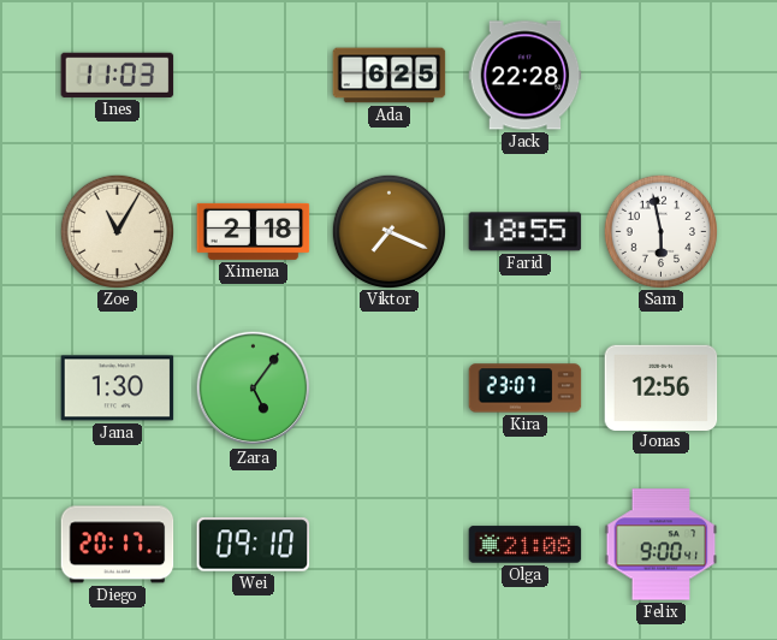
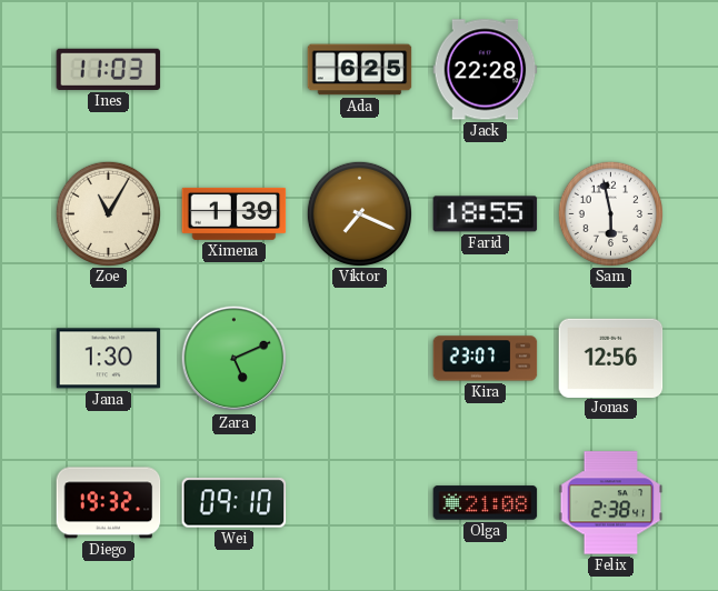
Ximena: 2:18 -> 1:39 (235, 213)
Zara: 5:06 -> 5:11 (235, 359)
Diego: 20:17 -> 19:32 (109, 503)
Felix: 9:00 -> 2:38 (611, 503)
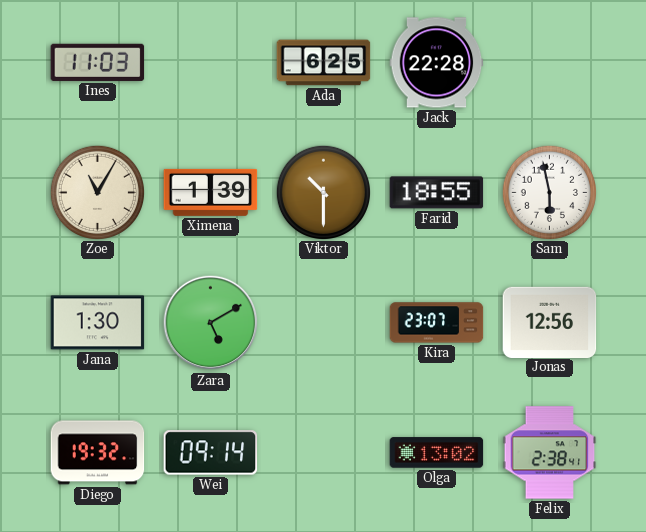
Viktor: 7:19 -> 10:30 (323, 192)
Zara: 5:11 -> 5:10 (211, 323)
Wei: 09:10 -> 09:14 (211, 453)
Olga: 21:08 -> 13:02 (437, 453)
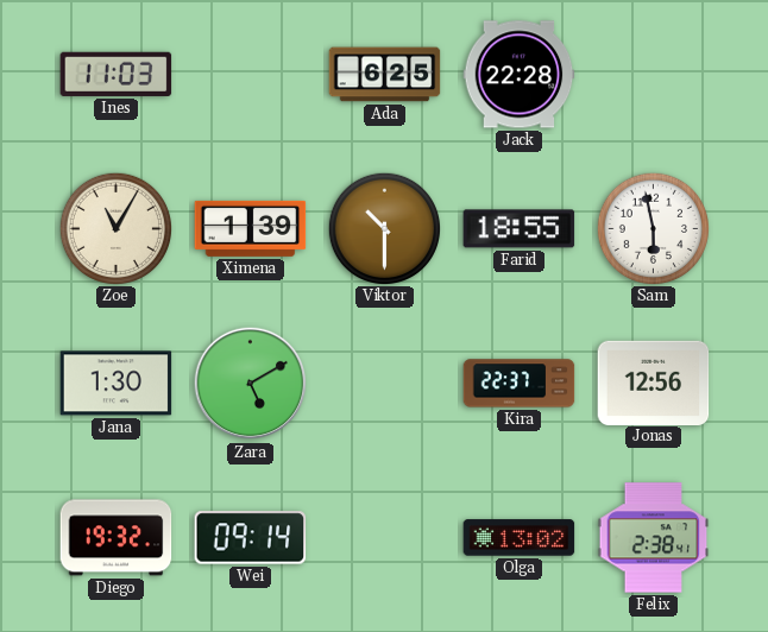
Kira: 23:07 -> 22:37 (520, 384)
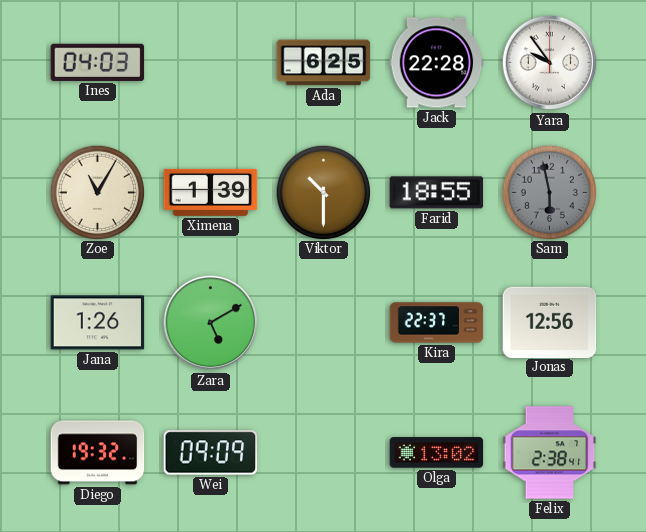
Ines: 11:03 -> 04:03 (98, 62)
Yara: none -> 9:54 (550, 63)
Sam dial: white -> grey (549, 192)
Jana: 1:30 -> 1:26 (98, 323)
Wei: 09:14 -> 09:09 (211, 453)
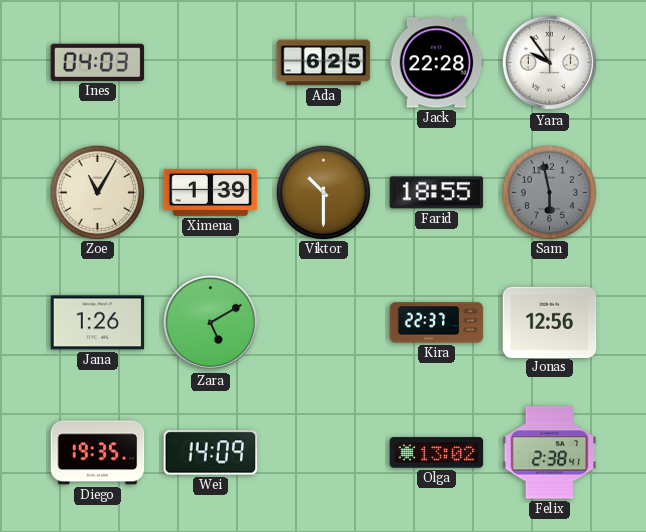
Diego: 19:32 -> 19:35 (98, 453)
Wei: 09:09 -> 14:09 (211, 453)
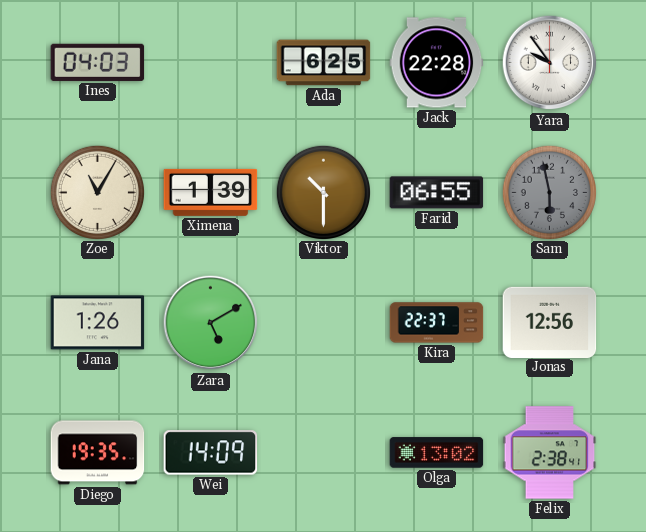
Farid: 18:55 -> 06:55 (437, 193)
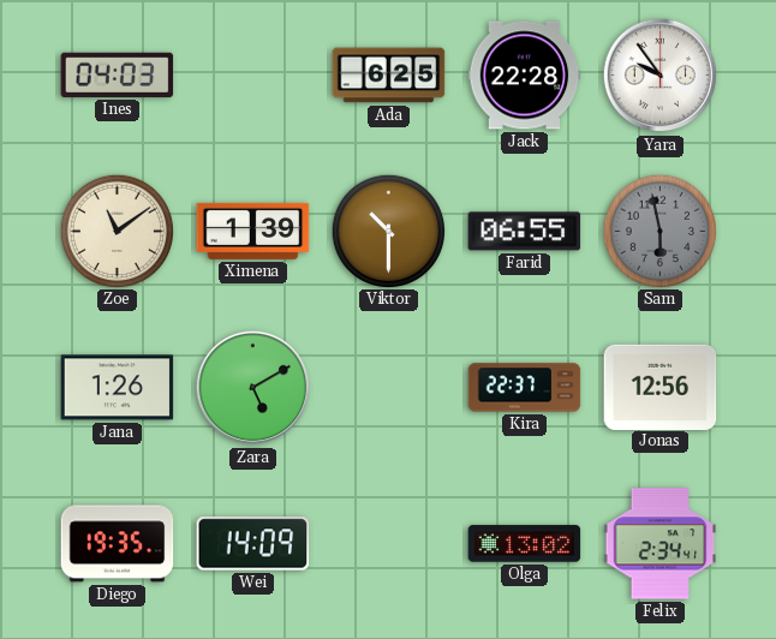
Zoe: 11:05 -> 11:09 (117, 231)
Felix: 2:38 -> 2:34 (661, 544)
